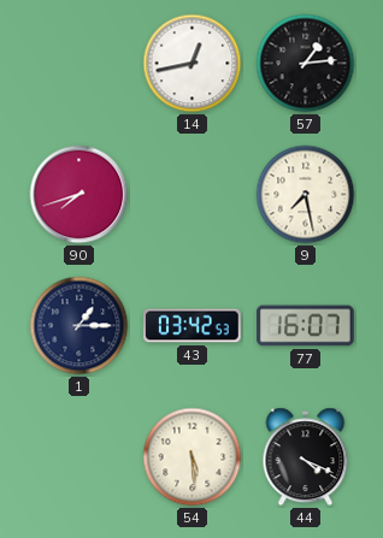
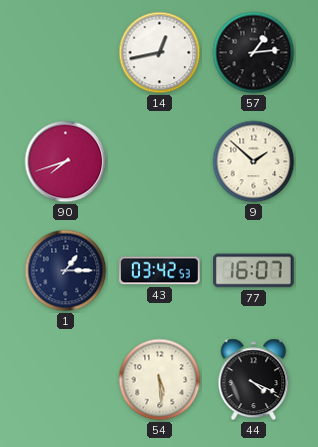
9: 7:28 -> 1:52 (254, 162)
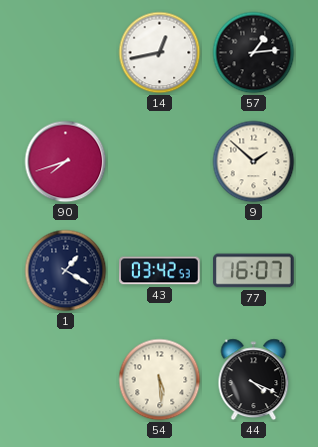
1: 1:15 -> 1:20 (66, 271)
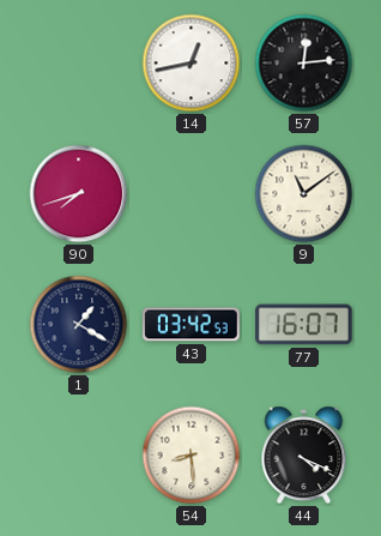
57: 1:14 -> 12:14 (304, 64)
9: 1:52 -> 11:09 (304, 194)
54: 5:29 -> 8:29 (192, 456)
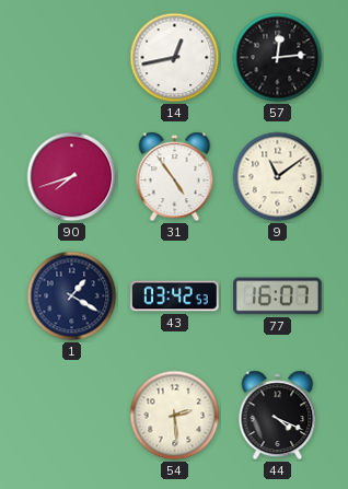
31: none -> 4:54 (175, 177)
54: 8:29 -> 2:29 (175, 416)
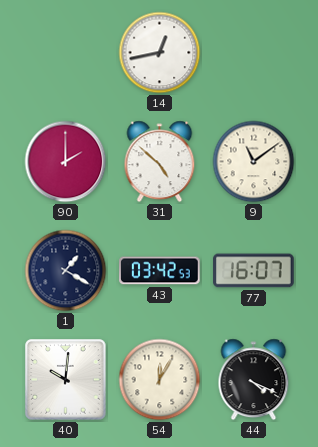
57: 12:14 -> none (278, 58)
90: 7:42 -> 2:00 (66, 162)
31: 4:54 -> 4:52 (160, 162)
40: none -> 10:01 (66, 380)
54: 2:29 -> 12:05 (160, 380)
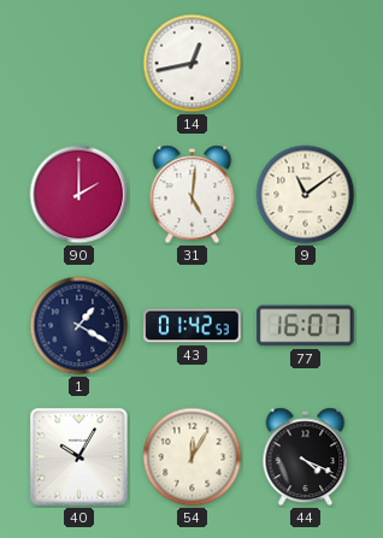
31: 4:52 -> 5:01 (193, 195)
43: 03:42 -> 01:42 (193, 326)
40: 10:01 -> 10:05 (79, 457)
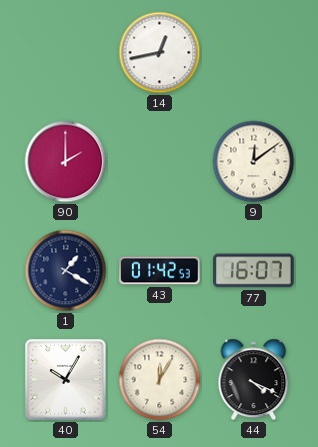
31: 5:01 -> none (193, 195)
9: 11:09 -> 12:09 (254, 162)
